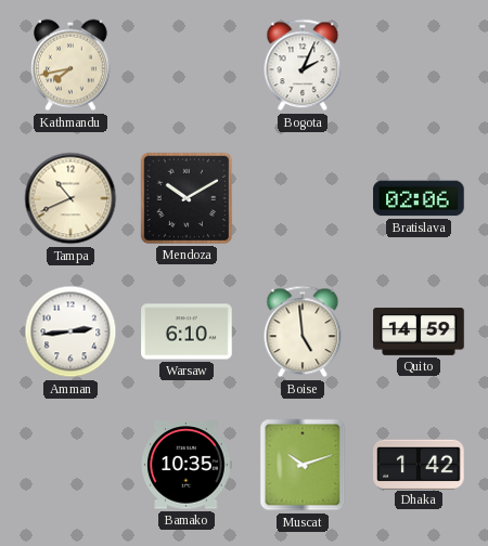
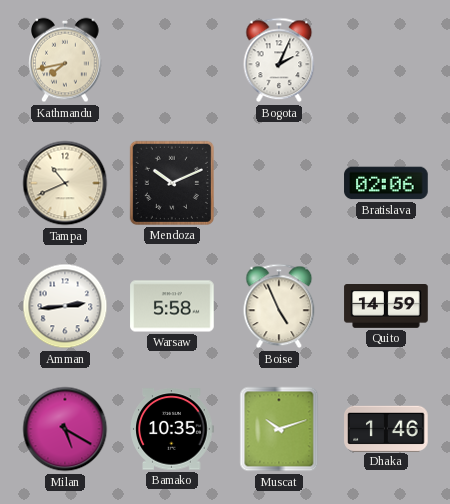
Mendoza: 10:10 -> 10:11 (172, 183)
Warsaw: 6:10 -> 5:58 (172, 306)
Boise: 4:59 -> 4:56 (279, 306)
Milan: none -> 5:20 (65, 429)
Dhaka: 1:42 -> 1:46 (386, 428)
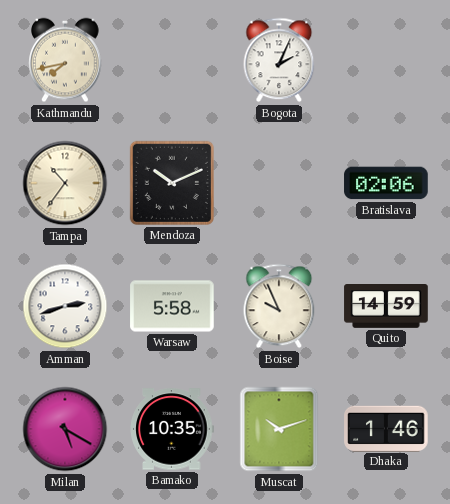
Tampa: 10:41 -> 10:36 (65, 183)
Amman: 2:44 -> 2:42 (65, 306)
Boise: 4:56 -> 9:56 (279, 306)
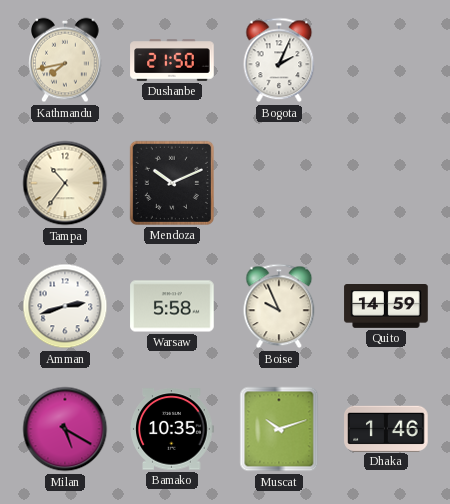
Dushanbe: none -> 21:50 (172, 60)
Bratislava: 02:06 -> none (386, 183)
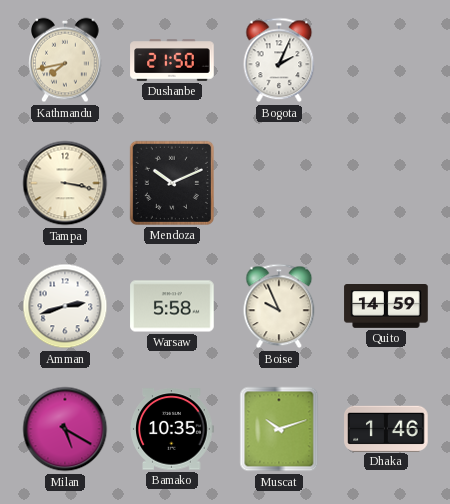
Tampa: 10:36 -> 3:17 (65, 183)
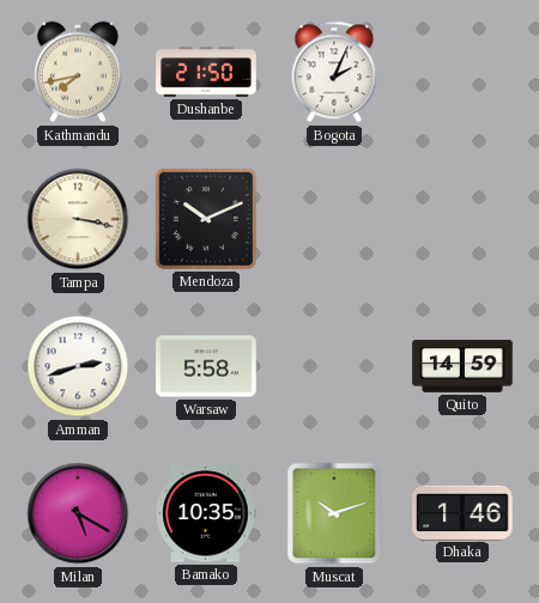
Boise: 9:56 -> none (279, 306)
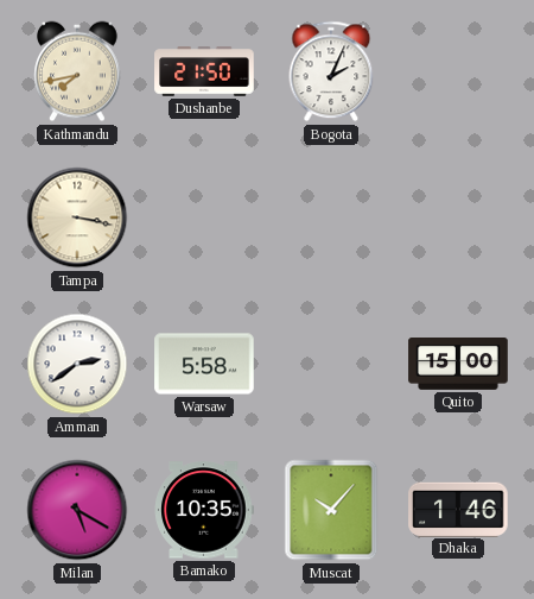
Mendoza: 10:11 -> none (206, 219)
Amman: 2:42 -> 2:39 (77, 364)
Quito: 14:59 -> 15:00 (458, 365)
Muscat: 10:12 -> 10:07 (331, 510)
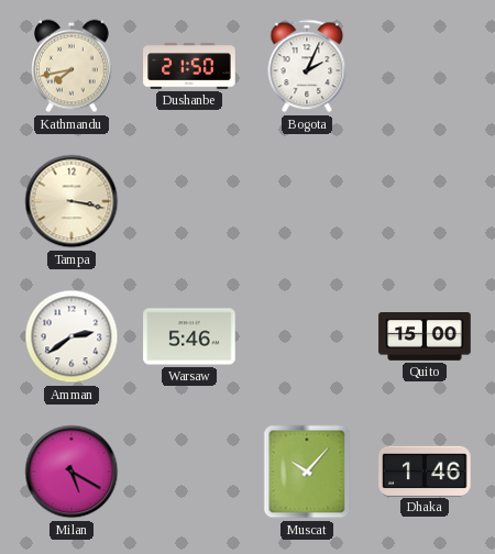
Warsaw: 5:58 -> 5:46 (189, 336)
Bamako: 10:35 -> none (204, 510)
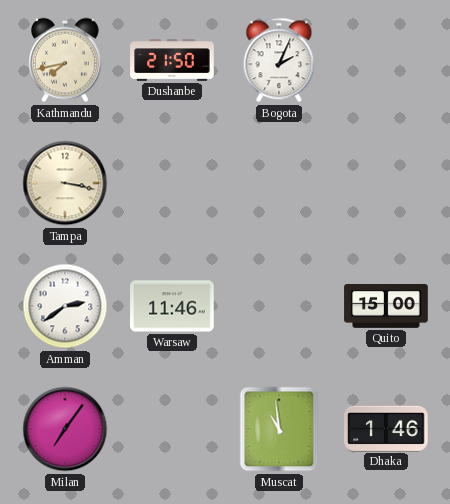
Warsaw: 5:46 -> 11:46 (172, 306)
Milan: 5:20 -> 7:06 (65, 429)
Muscat: 10:07 -> 10:59 (279, 429)
